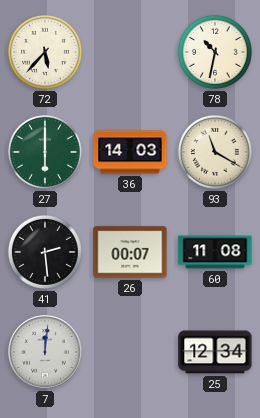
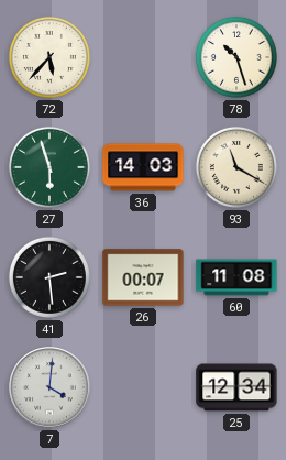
78: 10:32 -> 10:27 (237, 57)
27: 6:00 -> 5:57 (50, 167)
7: 12:01 -> 4:01 (50, 387)
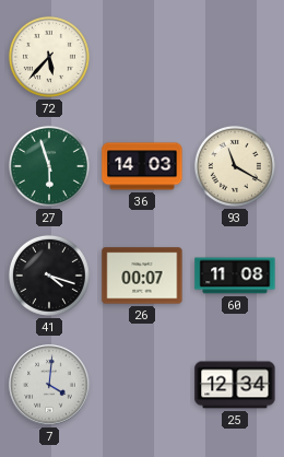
78: 10:27 -> none (237, 57)
41: 2:29 -> 4:18 (49, 276)
